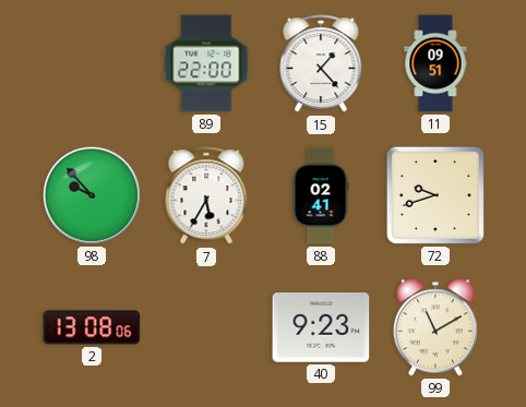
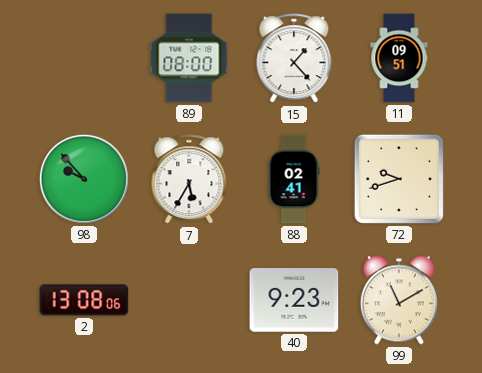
89: 22:00 -> 08:00 (189, 58)
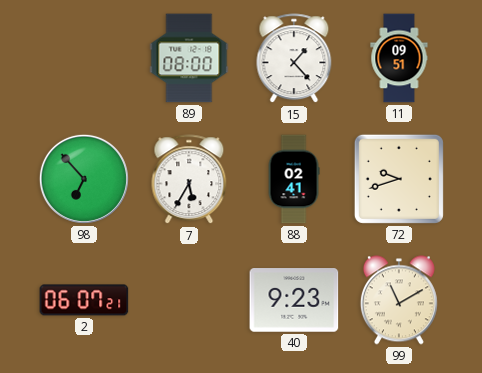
98: 9:53 -> 6:53 (84, 179)
2: 13:08 -> 06:07 (84, 300)
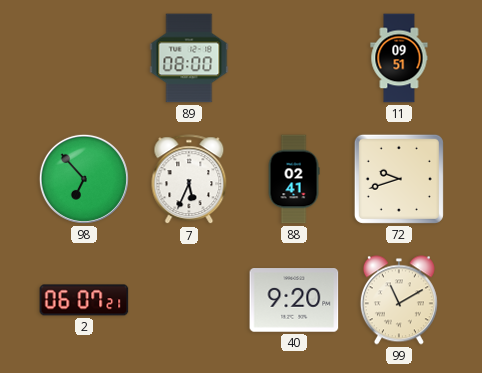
15: 1:23 -> none (294, 59)
7: 5:35 -> 5:34 (189, 180)
40: 9:23 -> 9:20 (294, 300)
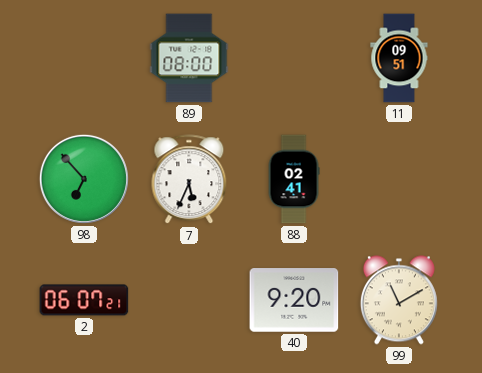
72: 9:42 -> none (399, 179)
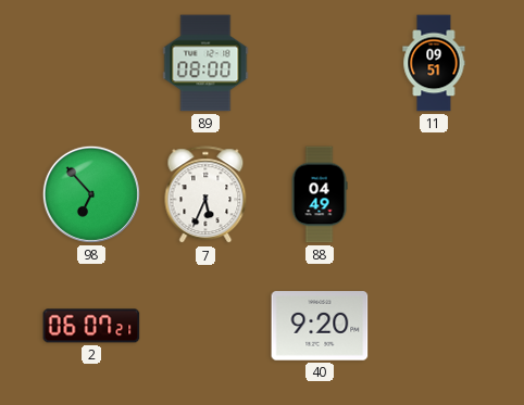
88: 02:41 -> 04:49 (320, 194)
99: 11:10 -> none (399, 300)
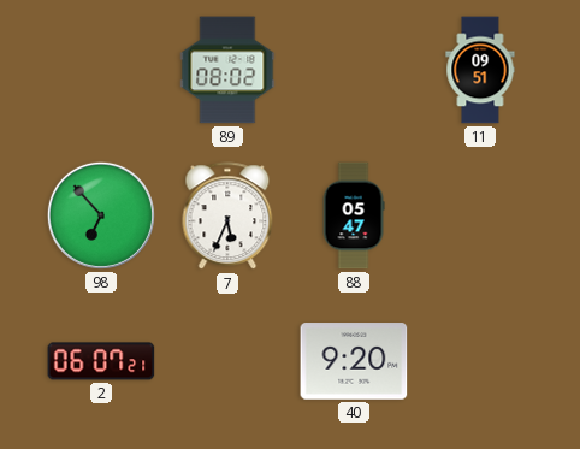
89: 08:00 -> 08:02 (227, 70)
88: 04:49 -> 05:47 (354, 215)
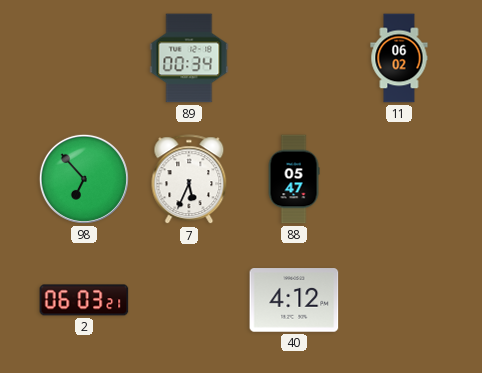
89: 08:02 -> 00:34 (189, 58)
11: 09:51 -> 06:02 (399, 58)
2: 06:07 -> 06:03 (84, 300)
40: 9:20 -> 4:12 (294, 300)
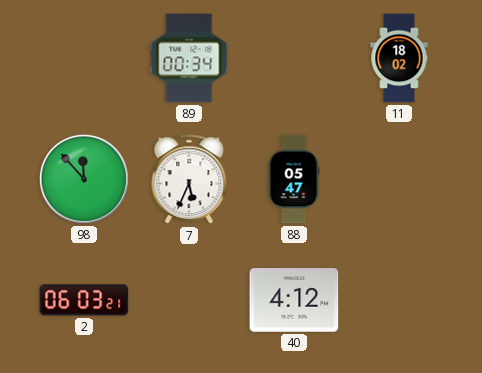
11: 06:02 -> 18:02 (399, 58)
98: 6:53 -> 11:53 (84, 179)
